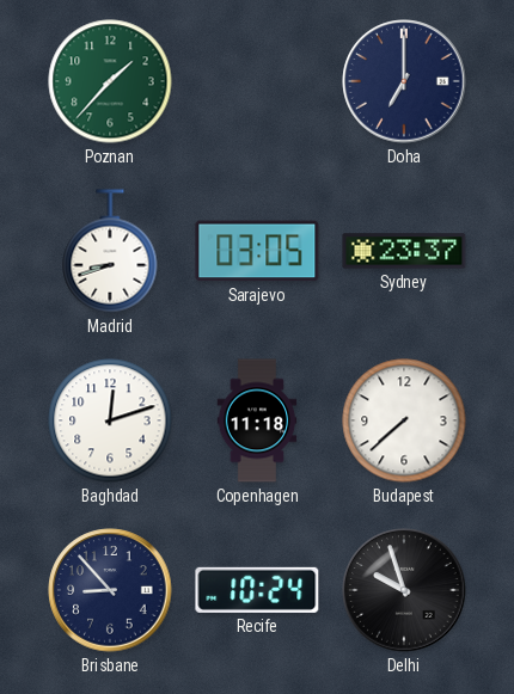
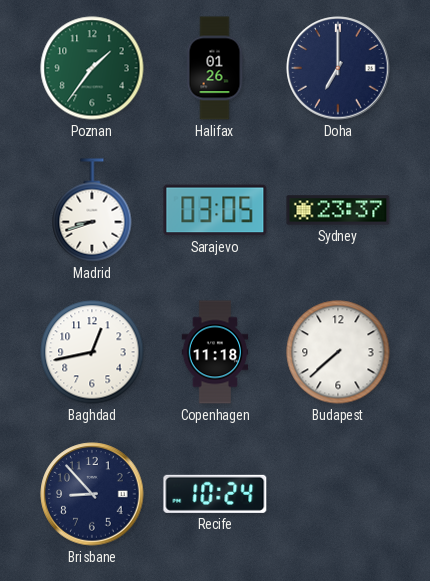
Poznan: 1:37 -> 1:36 (92, 68)
Halifax: none -> 01:26 (215, 68)
Baghdad: 12:12 -> 12:43 (92, 352)
Delhi: 9:57 -> none (404, 590)
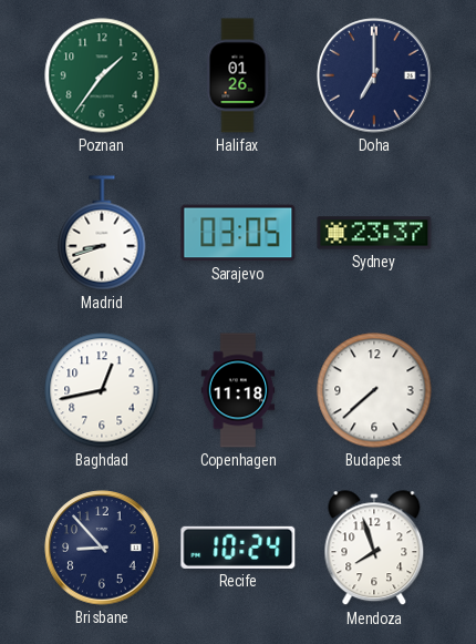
Mendoza: none -> 7:57 (374, 549)
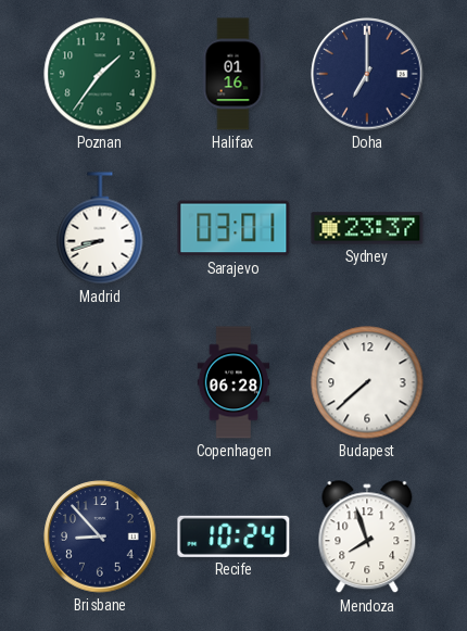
Halifax: 01:26 -> 01:16 (233, 74)
Sarajevo: 03:05 -> 03:01 (233, 228)
Baghdad: 12:43 -> none (102, 390)
Copenhagen: 11:18 -> 06:28 (233, 382)
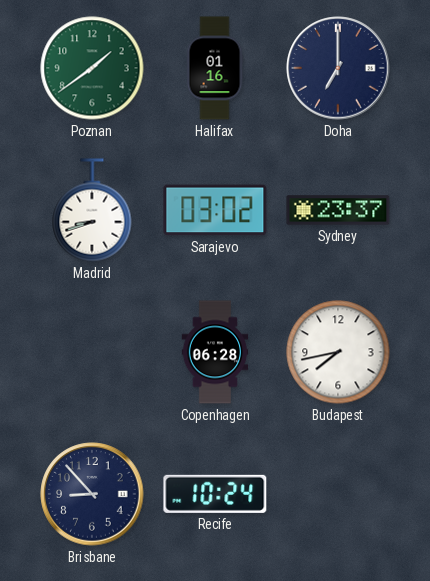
Poznan: 1:36 -> 1:39 (92, 68)
Sarajevo: 03:01 -> 03:02 (215, 210)
Budapest: 7:38 -> 7:43 (338, 352)
Mendoza: 7:57 -> none (367, 538)
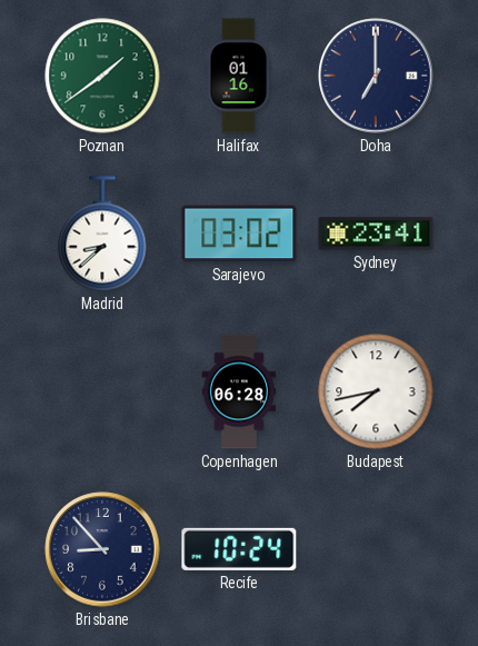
Madrid: 8:42 -> 8:38 (102, 233)
Sydney: 23:37 -> 23:41 (376, 233)
